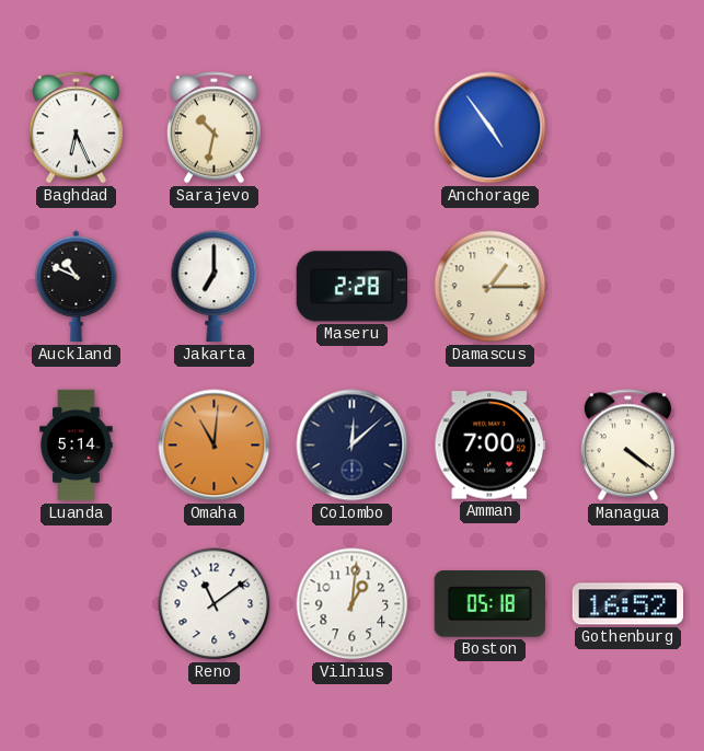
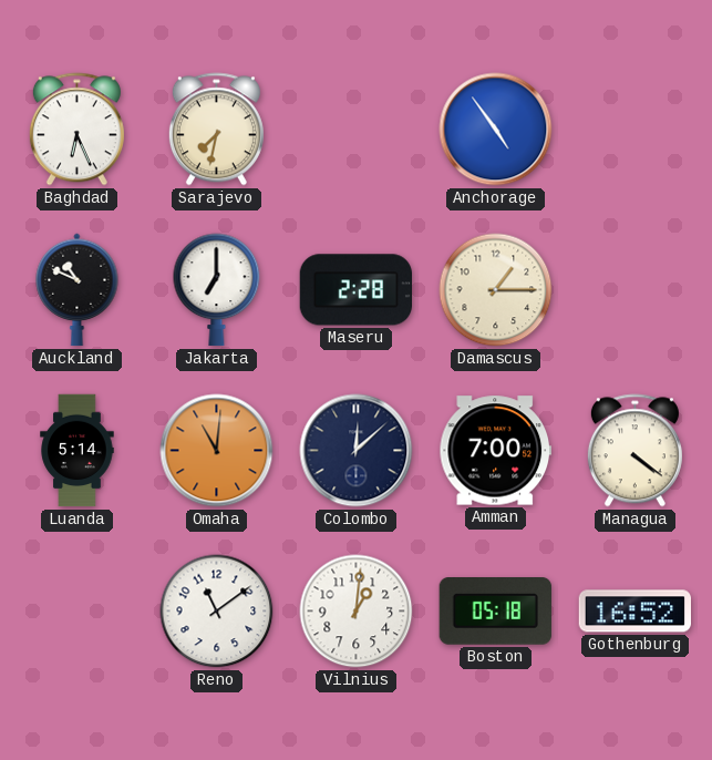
Sarajevo: 10:32 -> 7:32 (216, 130)
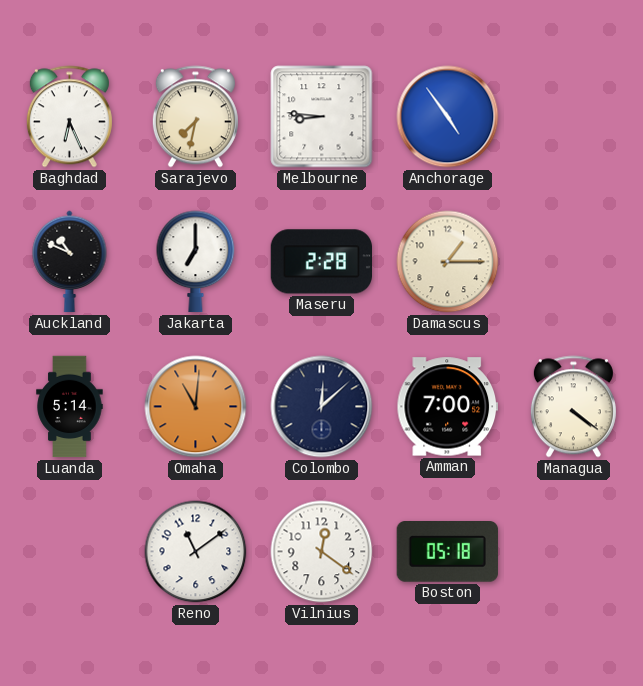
Melbourne: none -> 8:46 (322, 117)
Vilnius: 1:01 -> 12:21 (322, 552)
Gothenburg: 16:52 -> none (636, 612)
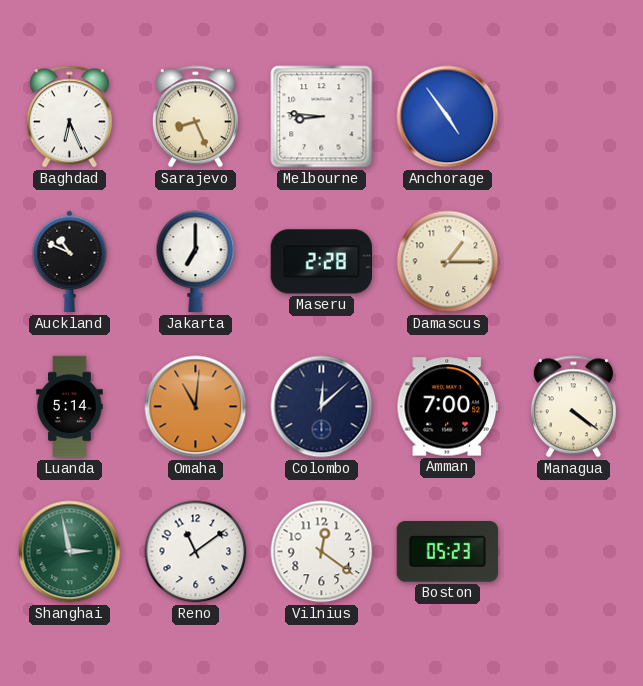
Sarajevo: 7:32 -> 8:26 (195, 117)
Shanghai: none -> 2:58 (70, 552)
Boston: 05:18 -> 05:23 (447, 552)
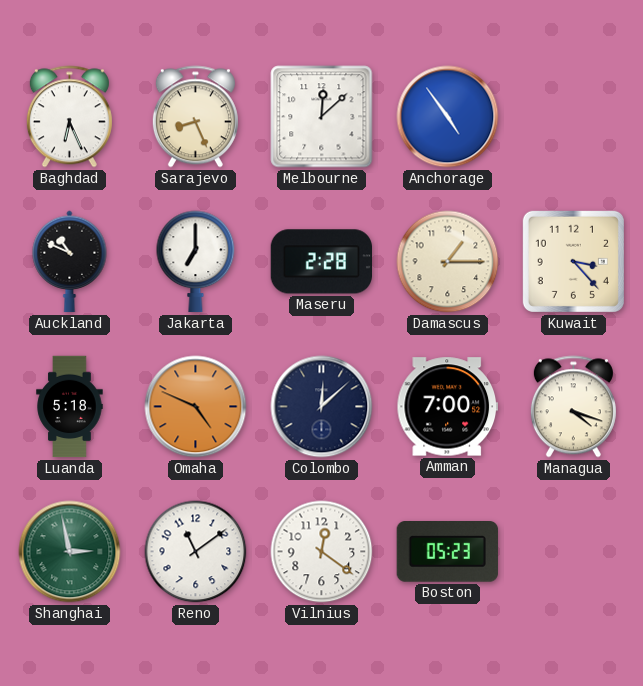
Melbourne: 8:46 -> 12:08 (322, 117)
Kuwait: none -> 3:23 (573, 261)
Luanda: 5:14 -> 5:18 (70, 407)
Omaha: 11:01 -> 4:49 (196, 407)
Managua: 4:21 -> 4:18 (573, 407)
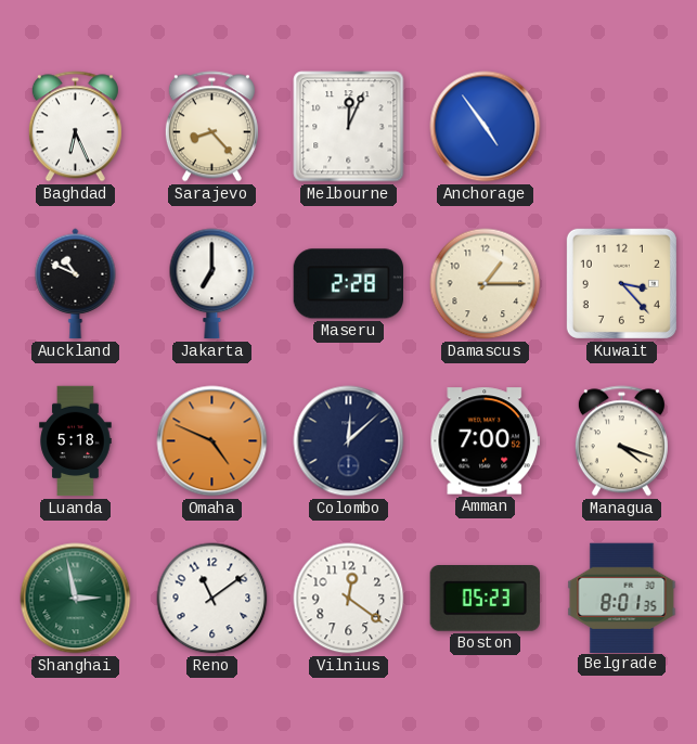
Sarajevo: 8:26 -> 8:23 (211, 127)
Melbourne: 12:08 -> 12:04 (349, 127)
Belgrade: none -> 8:01 (622, 598)
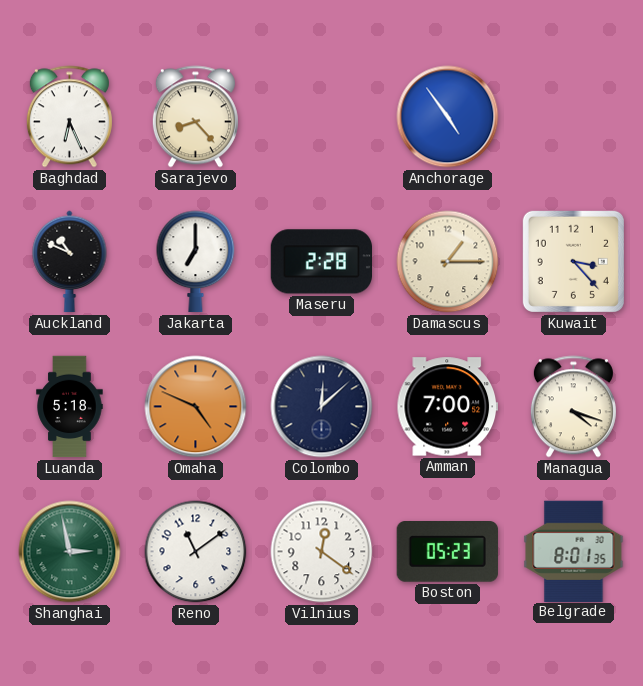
Melbourne: 12:04 -> none (349, 127)
